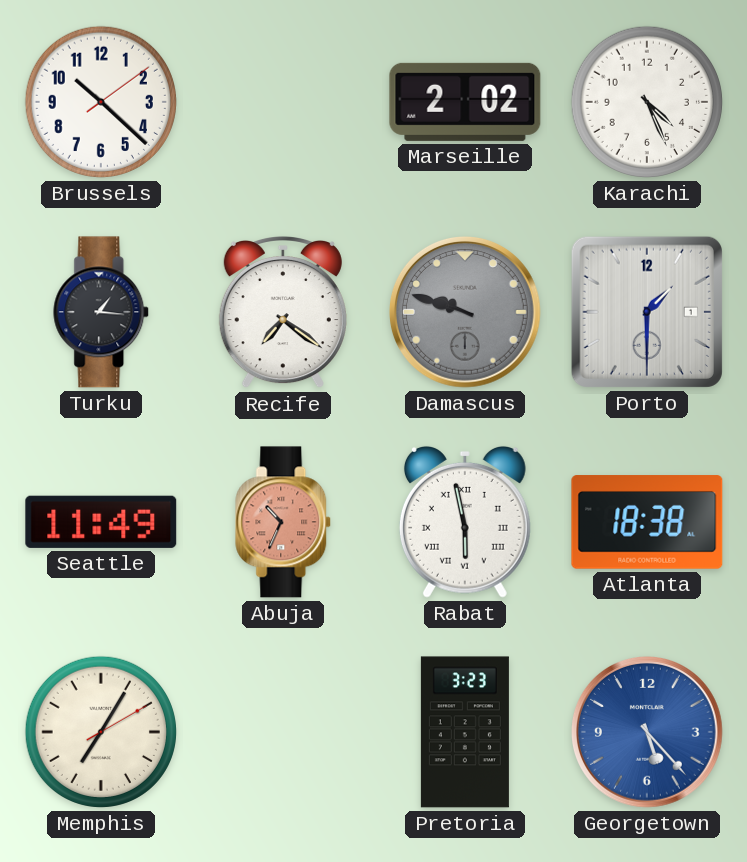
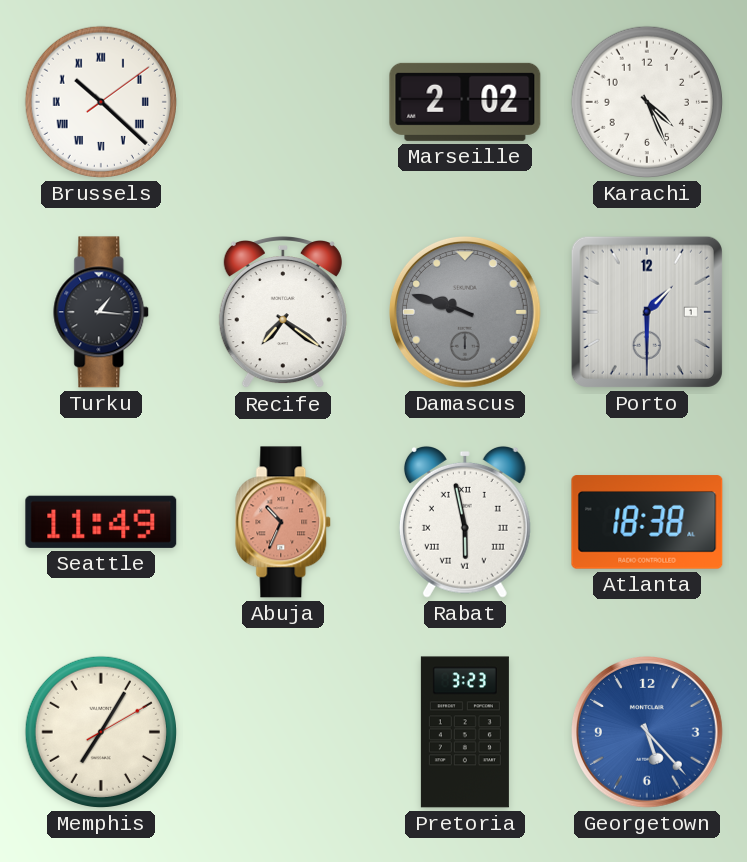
Brussels numerals: Arabic -> Roman (101, 102)
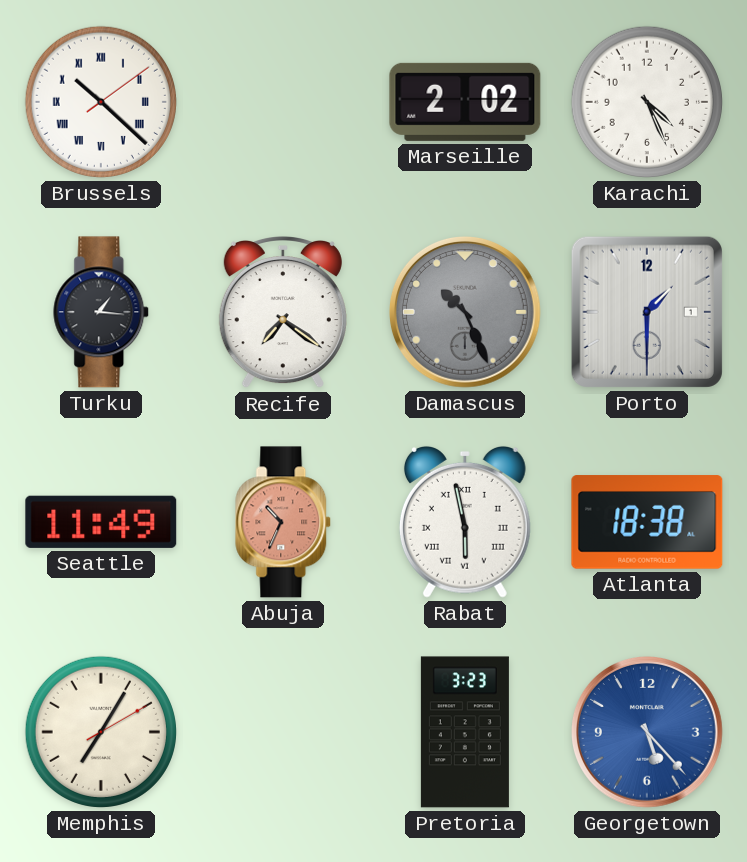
Damascus: 9:48 -> 10:26 (466, 313)
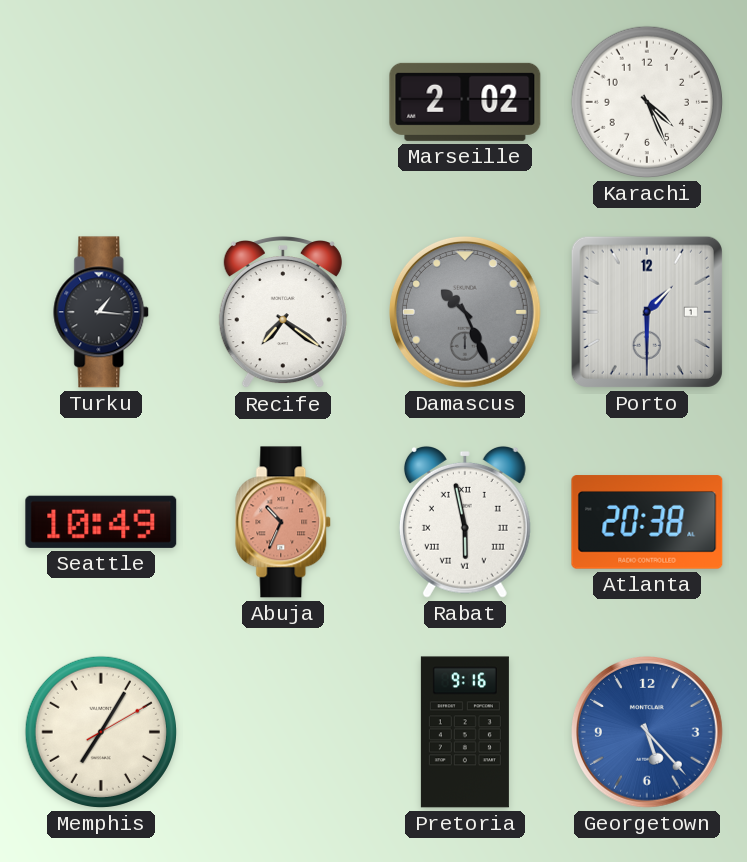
Brussels: 10:22 -> none (101, 102)
Seattle: 11:49 -> 10:49 (101, 522)
Atlanta: 18:38 -> 20:38 (647, 522)
Pretoria: 3:23 -> 9:16 (465, 732)
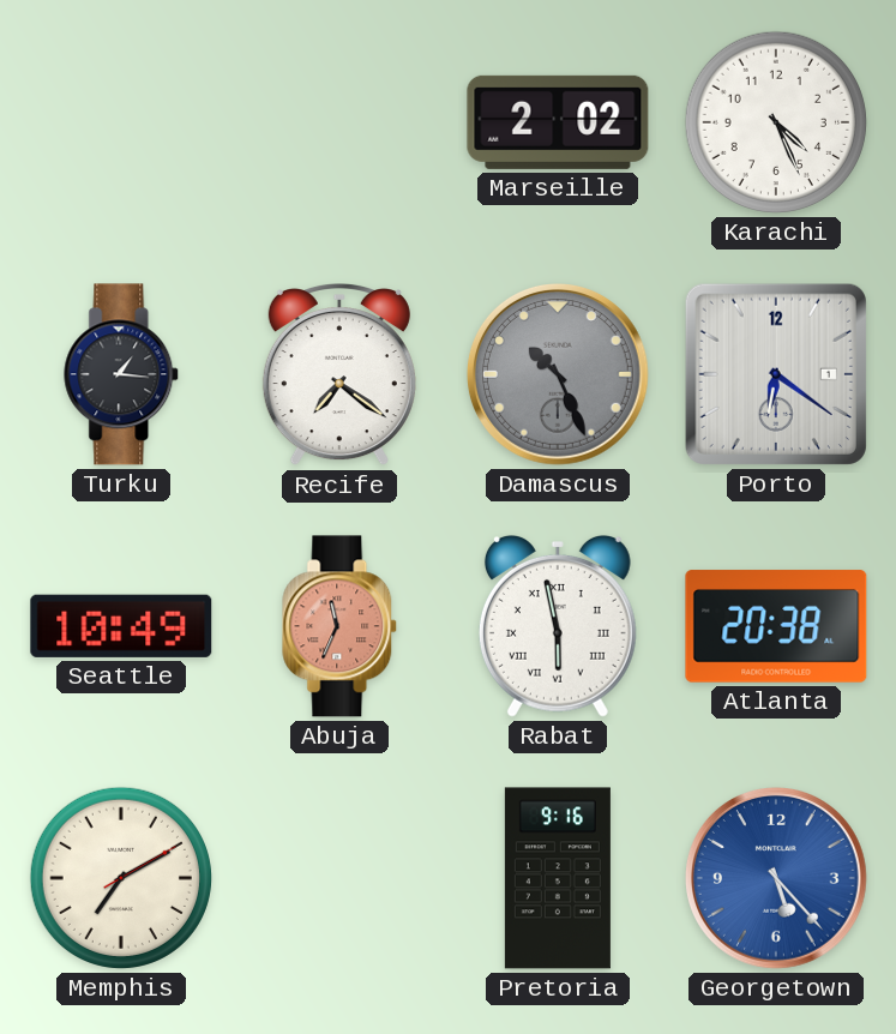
Porto: 1:30 -> 6:21 (776, 374)
Abuja: 10:34 -> 11:34 (341, 626)
Memphis: 7:05 -> 7:10 (121, 878)
